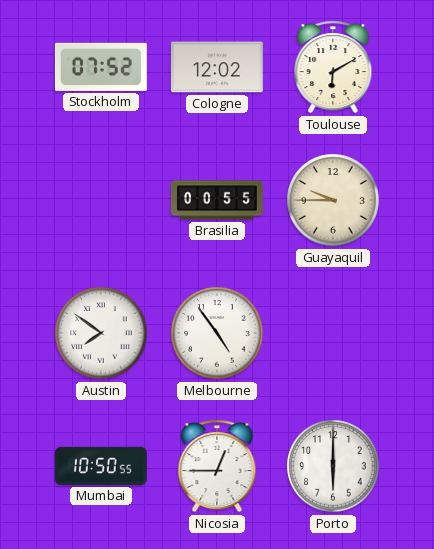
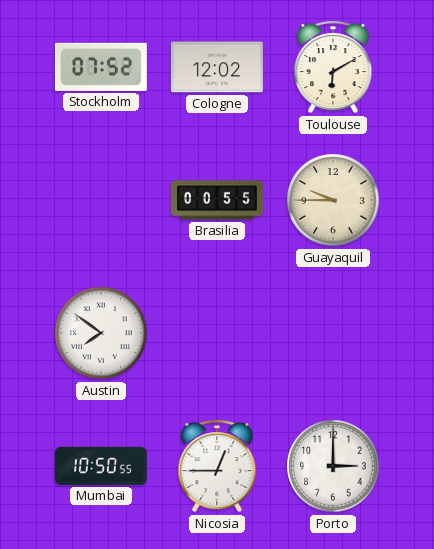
Melbourne: 4:54 -> none (217, 333)
Porto: 6:00 -> 3:00 (333, 466)
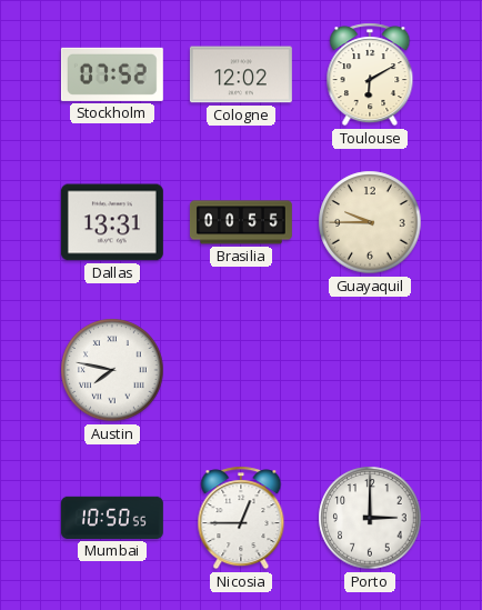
Dallas: none -> 13:31 (112, 222)
Austin: 7:51 -> 7:47 (112, 370)
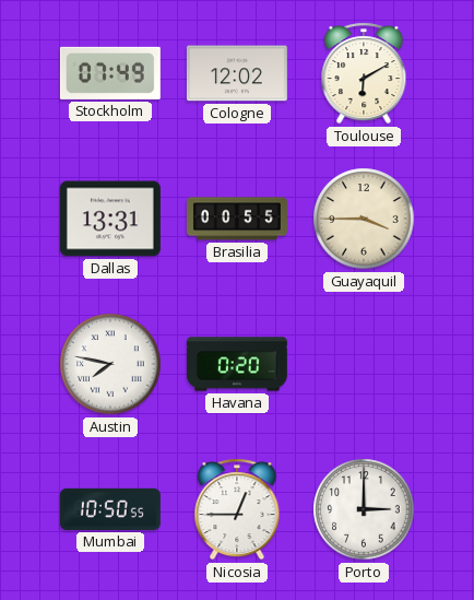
Stockholm: 07:52 -> 07:49 (110, 73)
Guayaquil: 9:45 -> 3:45 (364, 219)
Havana: none -> 0:20 (237, 364)
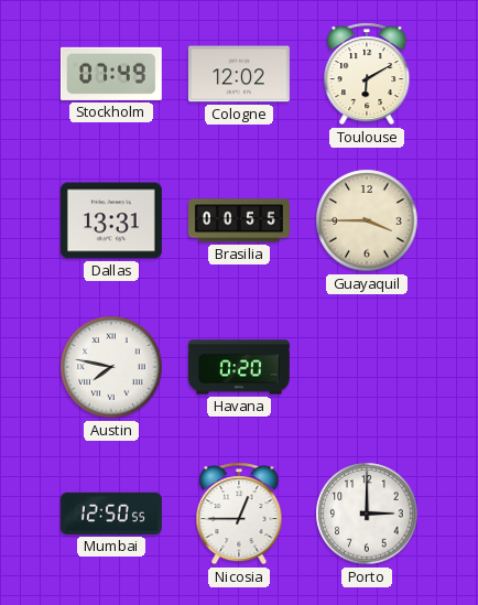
Mumbai: 10:50 -> 12:50 (111, 514)
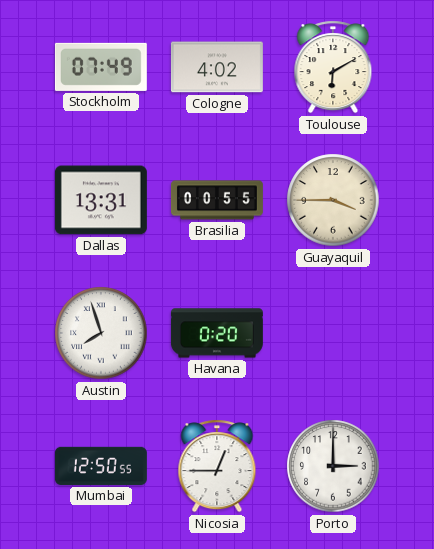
Cologne: 12:02 -> 4:02 (217, 67)
Austin: 7:47 -> 7:57 (101, 333)
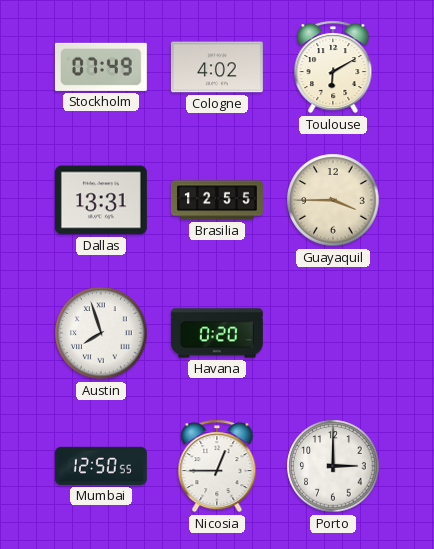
Brasilia: 00:55 -> 12:55 (217, 200)
